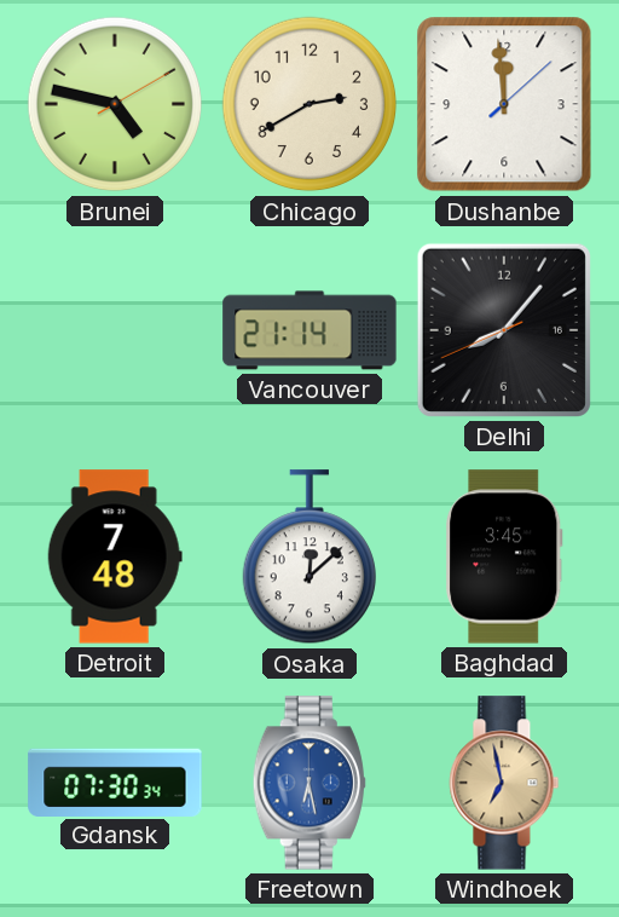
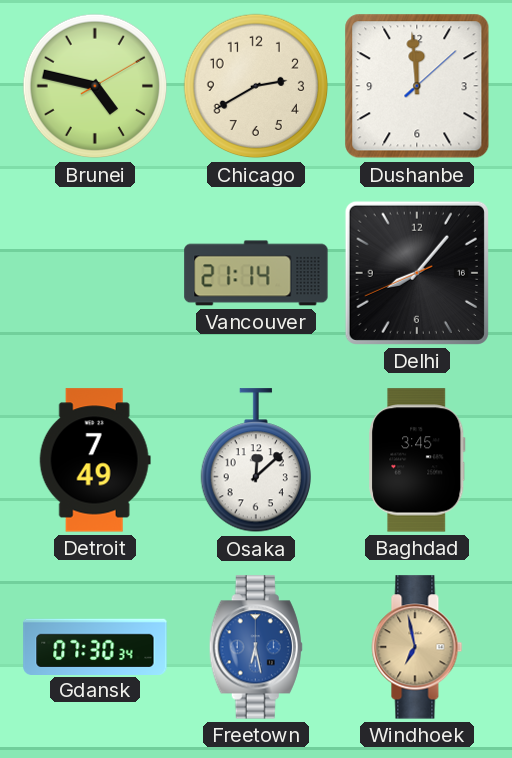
Detroit: 7:48 -> 7:49 (95, 460)
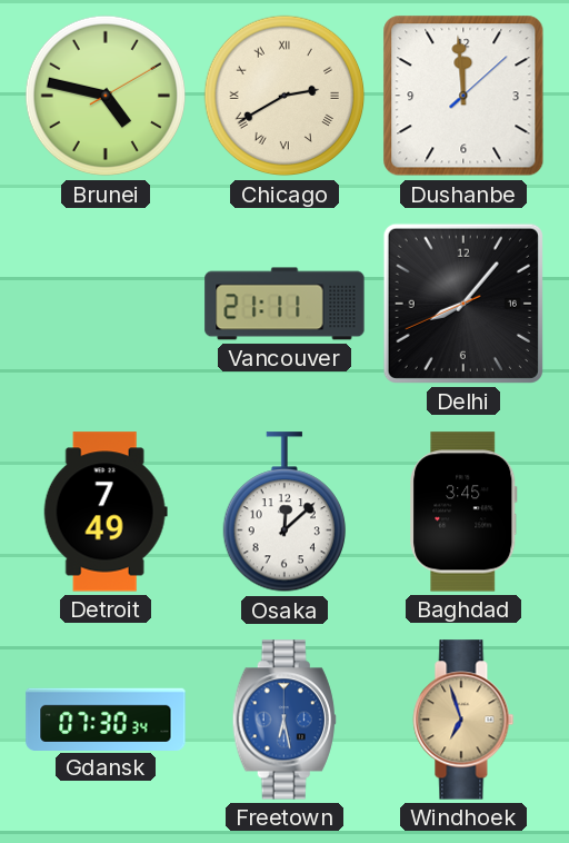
Chicago numerals: Arabic -> Roman (284, 96)
Vancouver: 21:14 -> 21:11 (284, 304)
Windhoek: 6:58 -> 6:57 (463, 720)
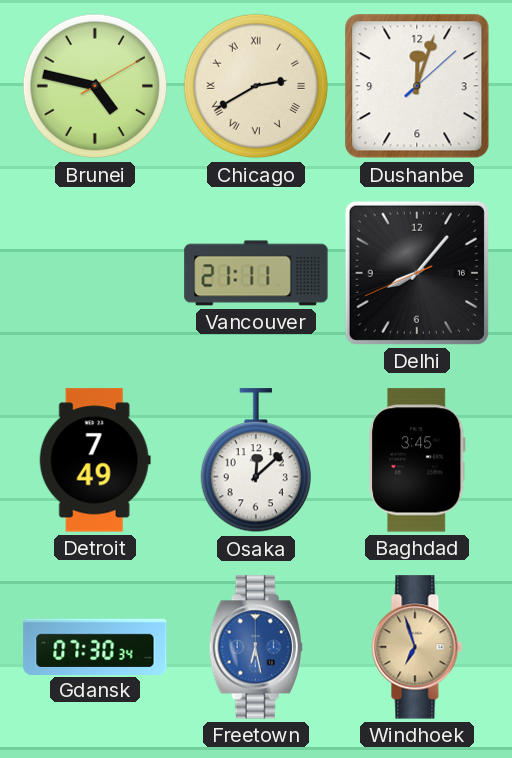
Dushanbe: 11:59 -> 12:03 (417, 86)
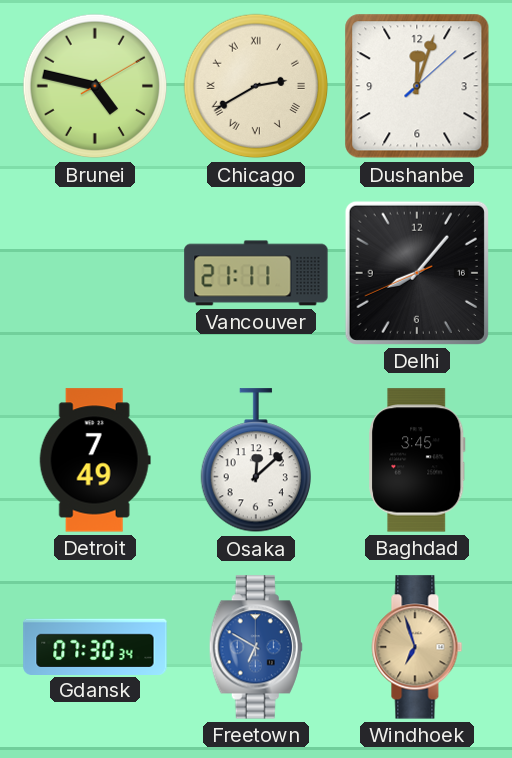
Freetown: 6:28 -> 6:50 (256, 647)
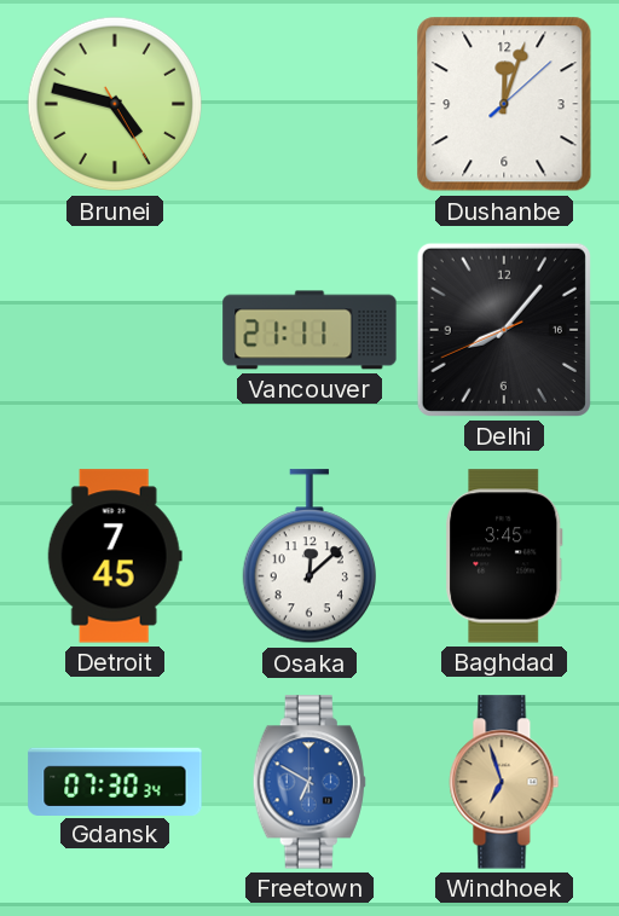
Brunei: 4:47:10 -> 4:47:25 (115, 104)
Chicago: 2:40 -> none (256, 86)
Detroit: 7:49 -> 7:45 (115, 556)
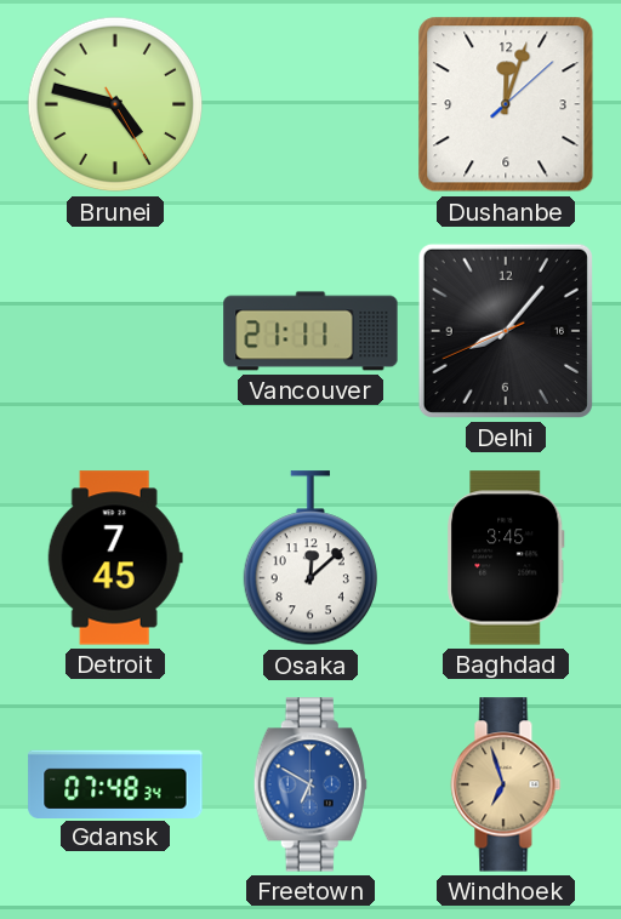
Gdansk: 07:30 -> 07:48 (115, 783)
